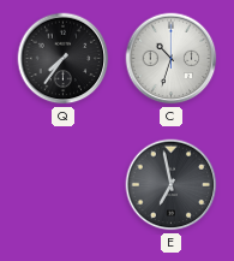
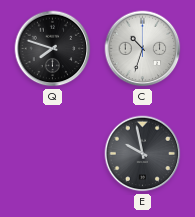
Q: 7:36 -> 7:48 (53, 49)
E: 6:58 -> 9:58 (143, 154)
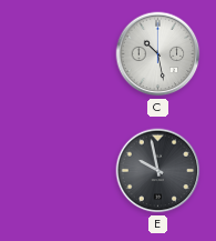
Q: 7:48 -> none (53, 49)
C: 10:33 -> 10:28 (158, 54)
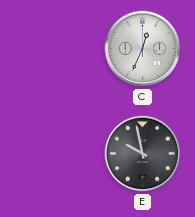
C: 10:28 -> 12:34 (143, 49)
